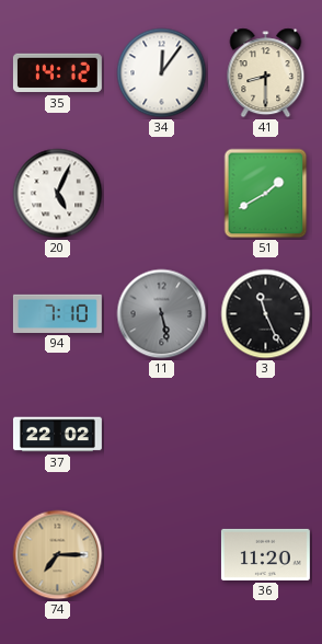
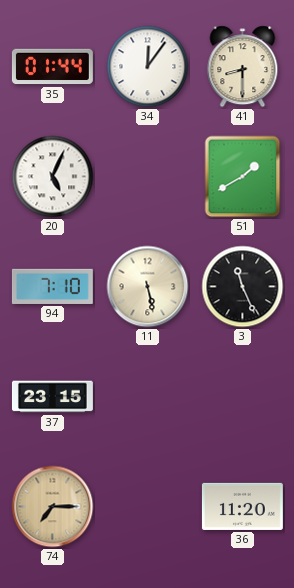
35: 14:12 -> 01:44 (52, 67)
11 dial: grey -> cream (148, 287)
37: 22:02 -> 23:15 (52, 397)
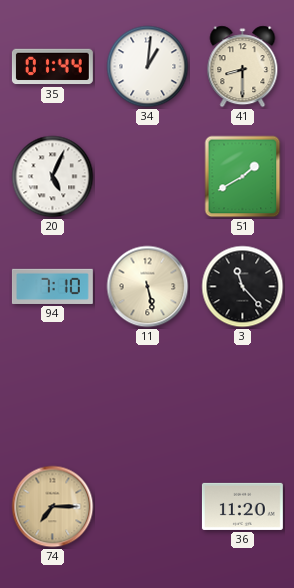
34: 12:06 -> 1:01 (148, 67)
3: 11:26 -> 11:23 (243, 287)
37: 23:15 -> none (52, 397)
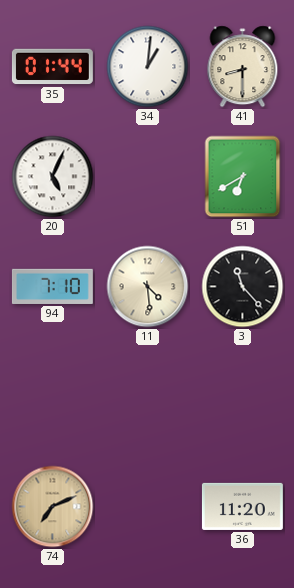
51: 1:40 -> 6:40 (243, 177)
11: 5:28 -> 4:29 (148, 287)
74: 7:15 -> 7:11 (53, 507)
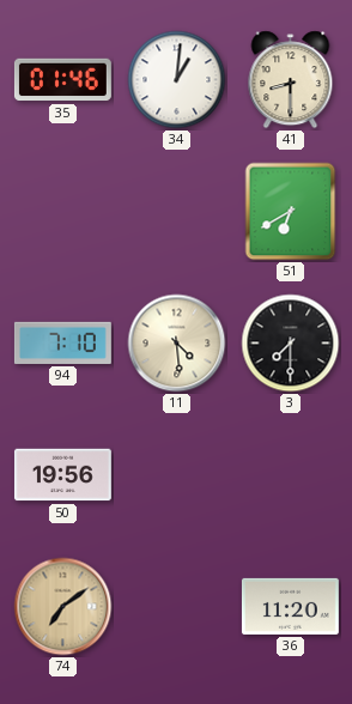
35: 01:44 -> 01:46 (62, 80)
20: 5:04 -> none (53, 177)
3: 11:23 -> 7:30 (291, 344)
50: none -> 19:56 (62, 475)
74: 7:11 -> 7:09 (63, 607)
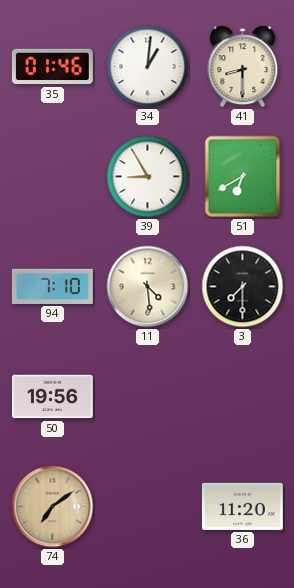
39: none -> 8:55 (148, 177)
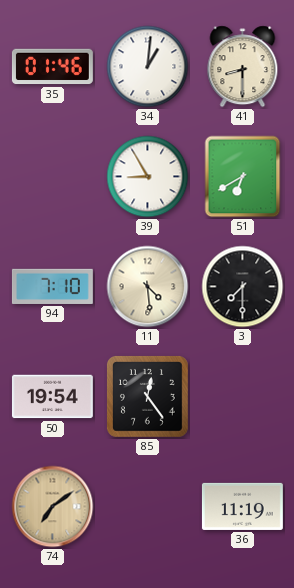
50: 19:56 -> 19:54 (52, 397)
85: none -> 12:24 (148, 397)
36: 11:20 -> 11:19 (242, 506)
